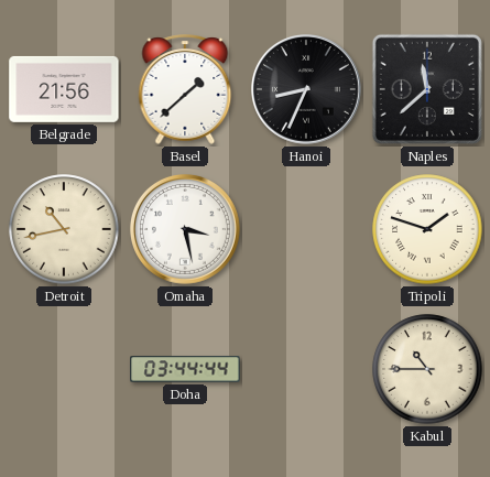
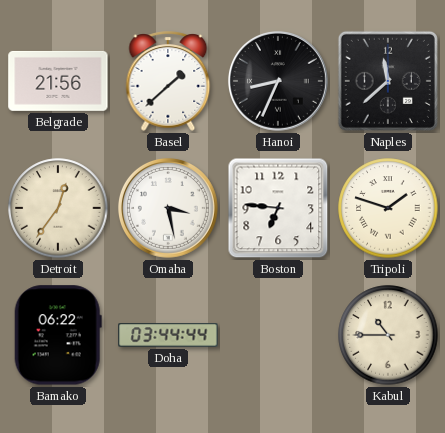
Detroit: 10:43 -> 12:36 (58, 208)
Boston: none -> 6:46 (278, 208)
Bamako: none -> 06:22 (58, 335)
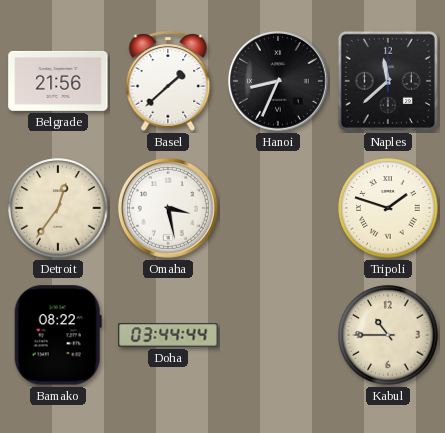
Boston: 6:46 -> none (278, 208)
Bamako: 06:22 -> 08:22 (58, 335)
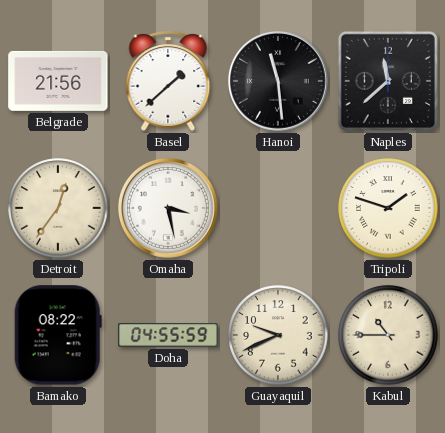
Hanoi: 8:34 -> 11:29 (278, 81)
Doha: 03:44 -> 04:55 (168, 335)
Guayaquil: none -> 9:41 (278, 335)
